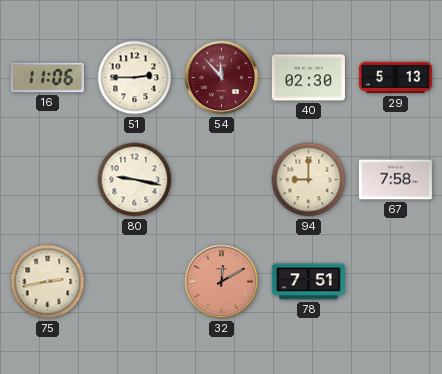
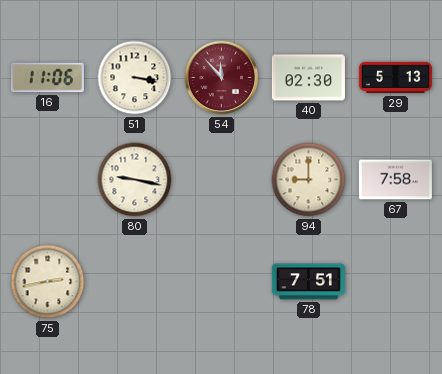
51: 2:45 -> 3:17 (135, 78)
32: 12:10 -> none (222, 282)
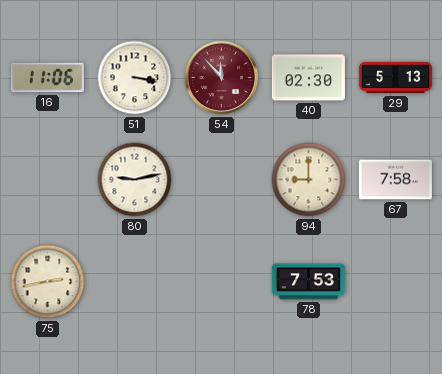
80: 9:17 -> 9:13 (135, 180)
78: 7:51 -> 7:53 (308, 282)
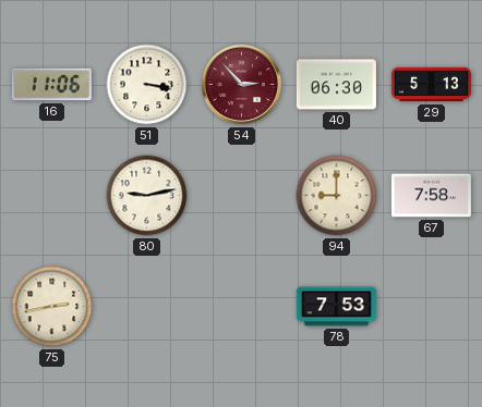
54: 11:53 -> 2:53 (242, 85)
40: 02:30 -> 06:30 (336, 85)
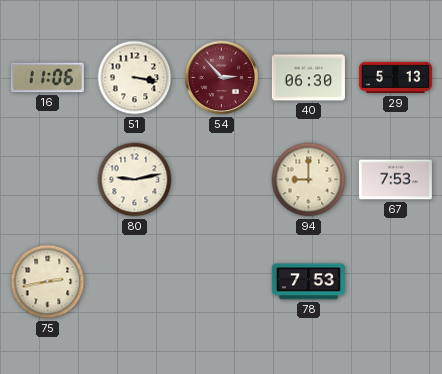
67: 7:58 -> 7:53 (395, 180)
